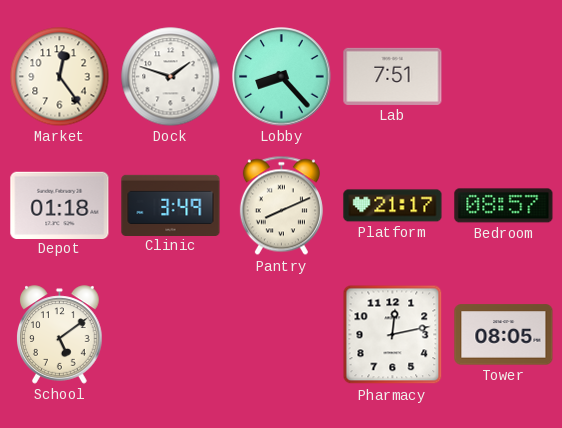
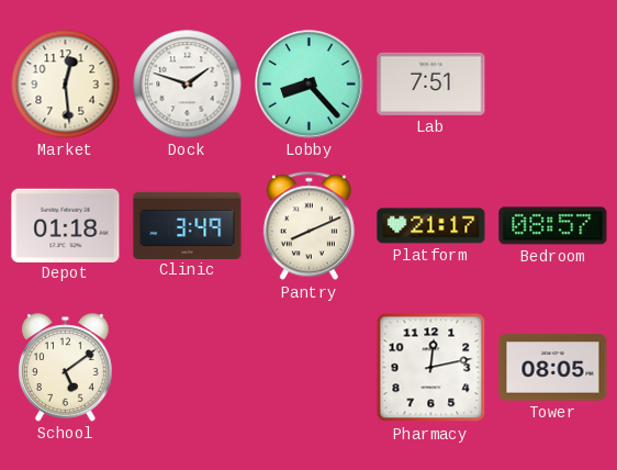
Market: 12:24 -> 12:29 (66, 85)
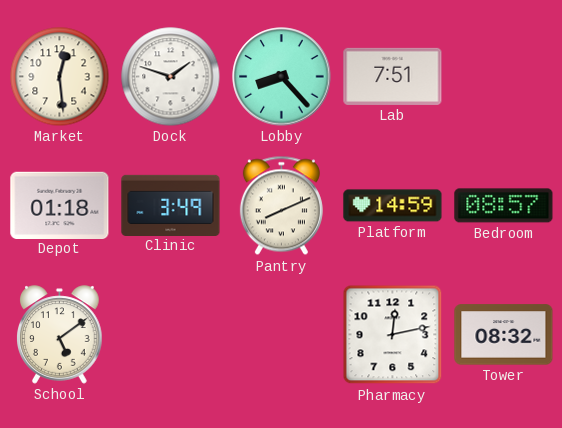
Platform: 21:17 -> 14:59 (393, 206)
Tower: 08:05 -> 08:32 (504, 335)
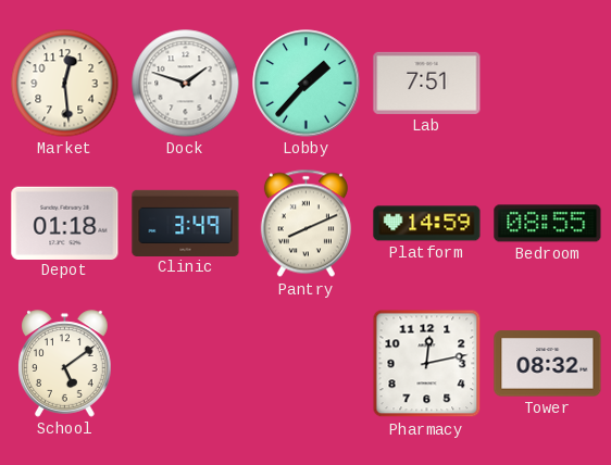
Lobby: 8:23 -> 1:37 (307, 84)
Bedroom: 08:57 -> 08:55 (548, 224)
